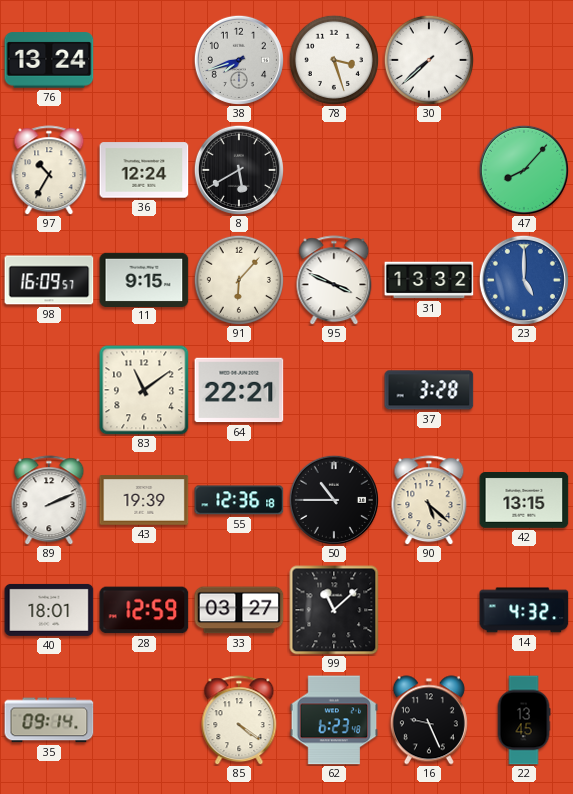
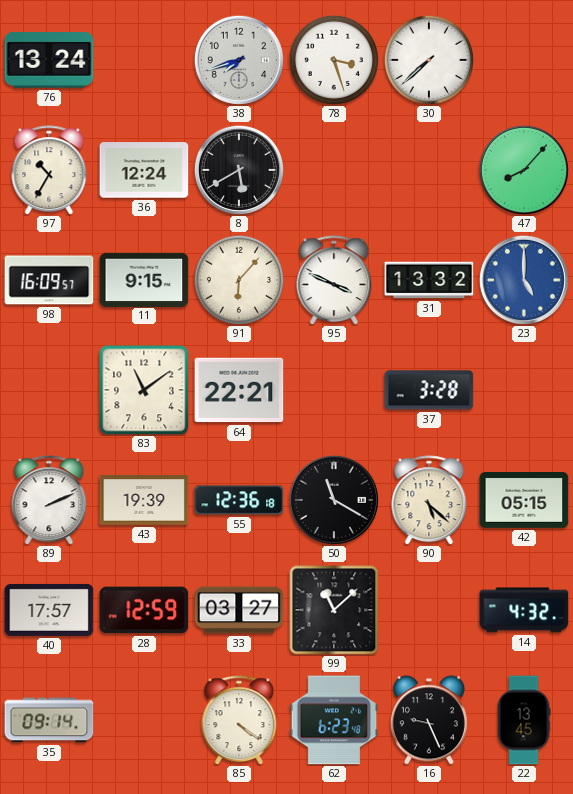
50: 10:45 -> 11:20 (334, 500)
42: 13:15 -> 05:15 (524, 501)
40: 18:01 -> 17:57 (49, 610)
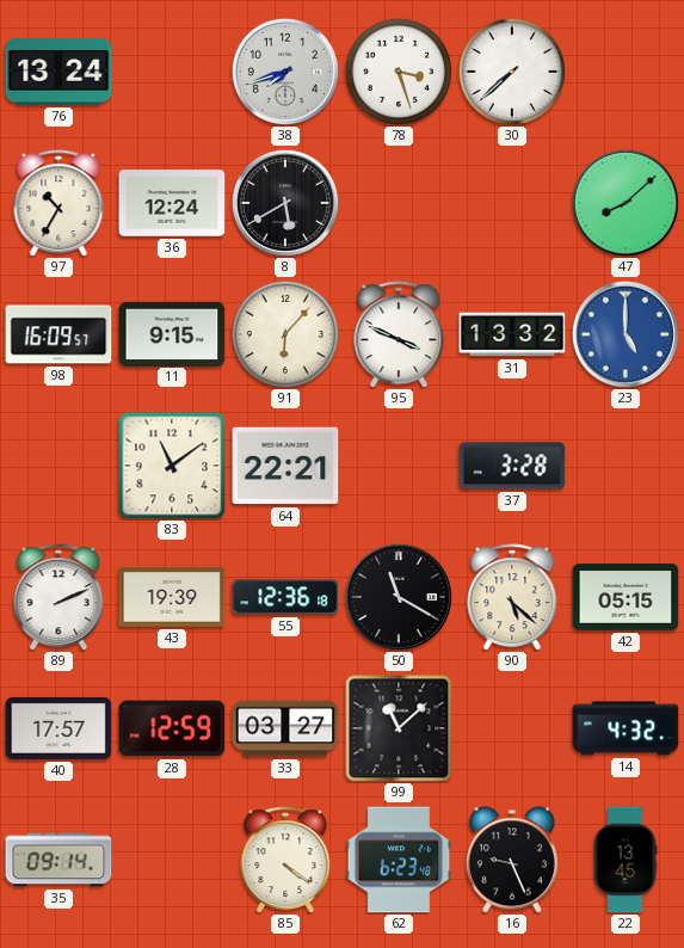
47: 8:07 -> 8:08 (626, 203)
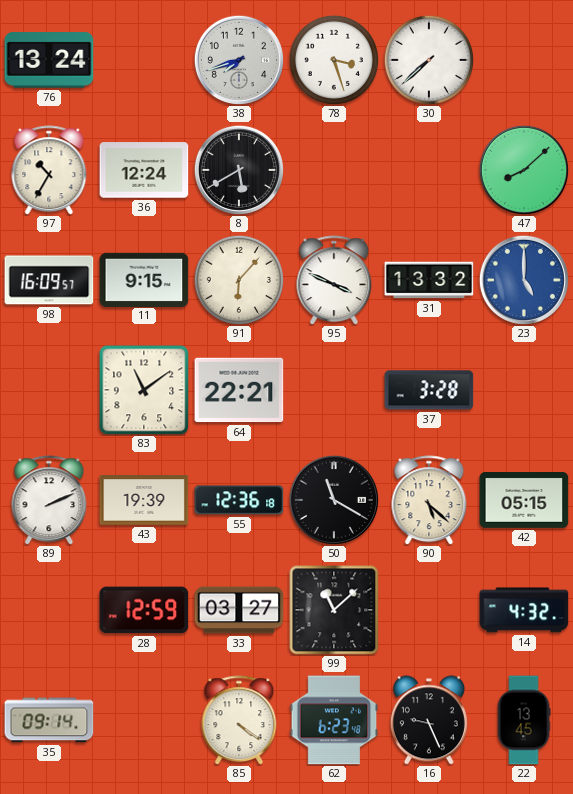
40: 17:57 -> none (58, 728)
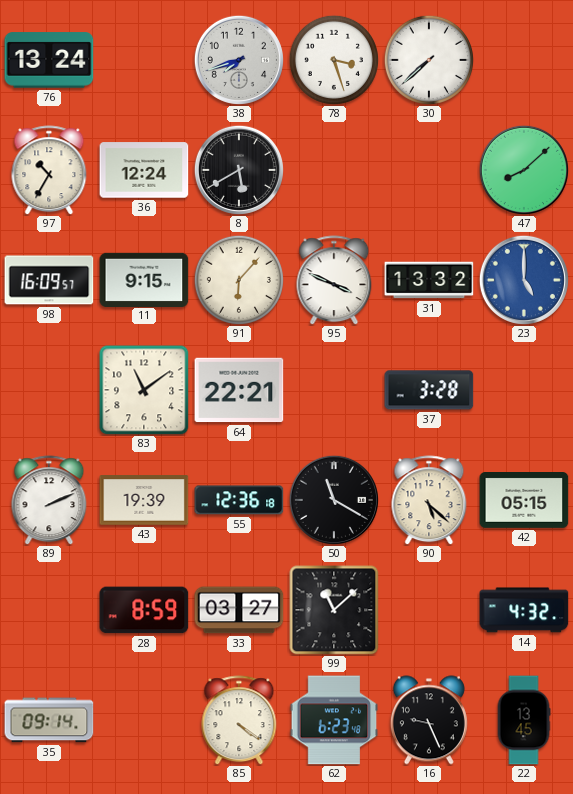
28: 12:59 -> 8:59 (144, 610)
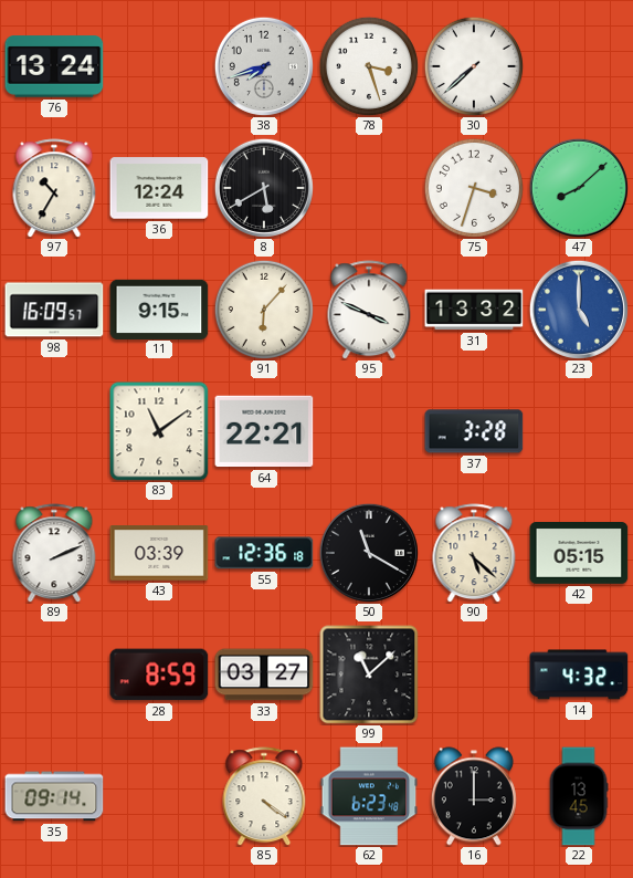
75: none -> 3:33 (474, 188)
43: 19:39 -> 03:39 (159, 553)
16: 9:26 -> 3:00 (474, 796)
